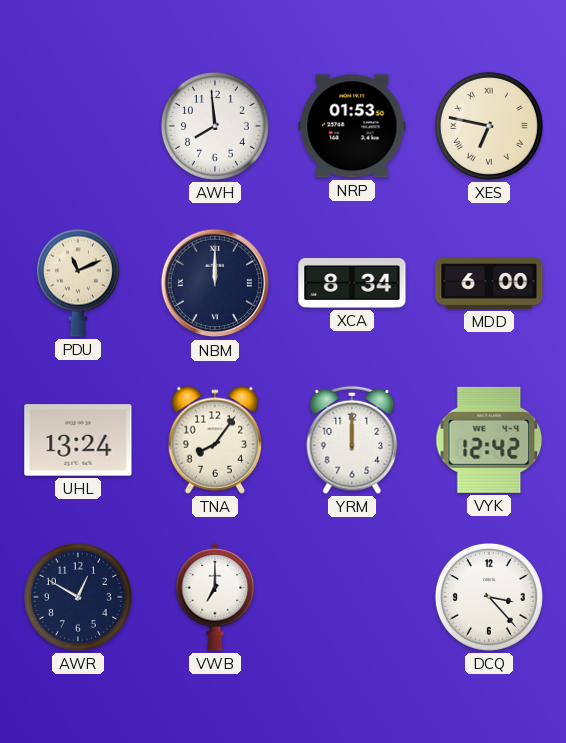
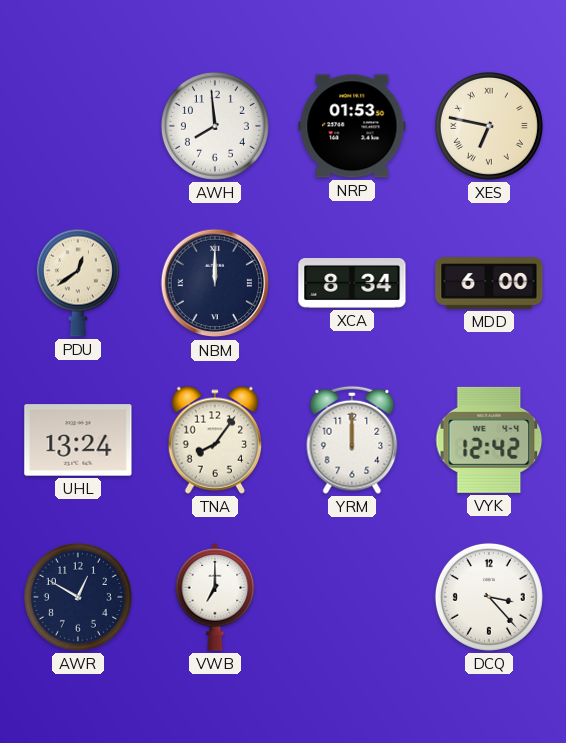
PDU: 11:11 -> 12:39 (78, 283)
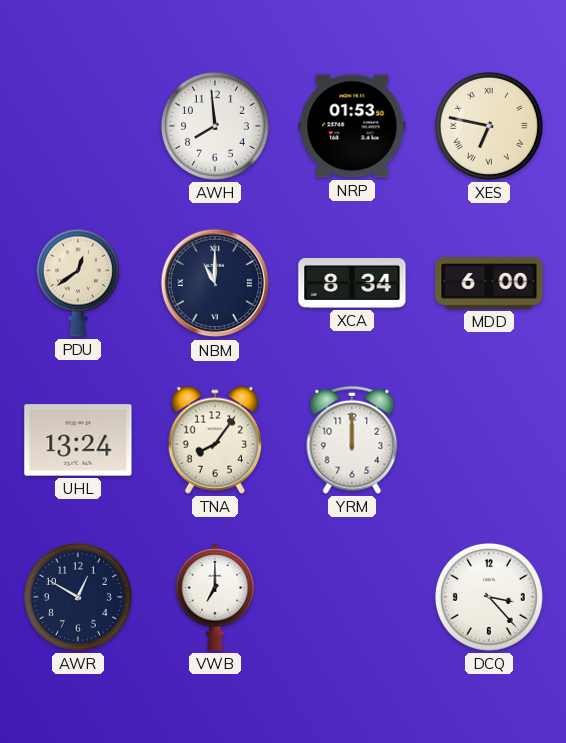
NBM: 12:00 -> 11:00 (215, 283)
VYK: 12:42 -> none (489, 440)
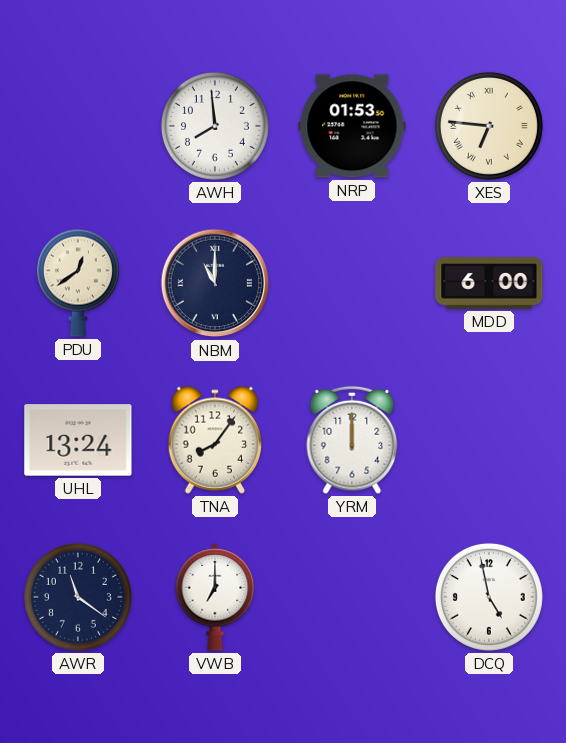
XES: 6:47 -> 6:46 (489, 126)
XCA: 8:34 -> none (352, 284)
AWR: 12:50 -> 11:21 (78, 597)
DCQ: 3:23 -> 4:58 (489, 597)
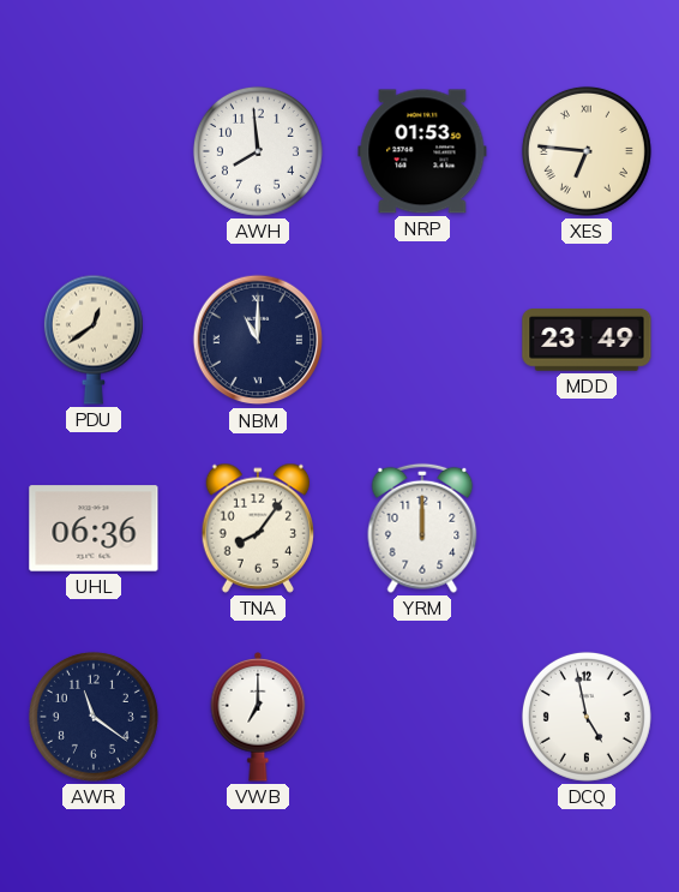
MDD: 6:00 -> 23:49 (587, 341)
UHL: 13:24 -> 06:36 (94, 528)
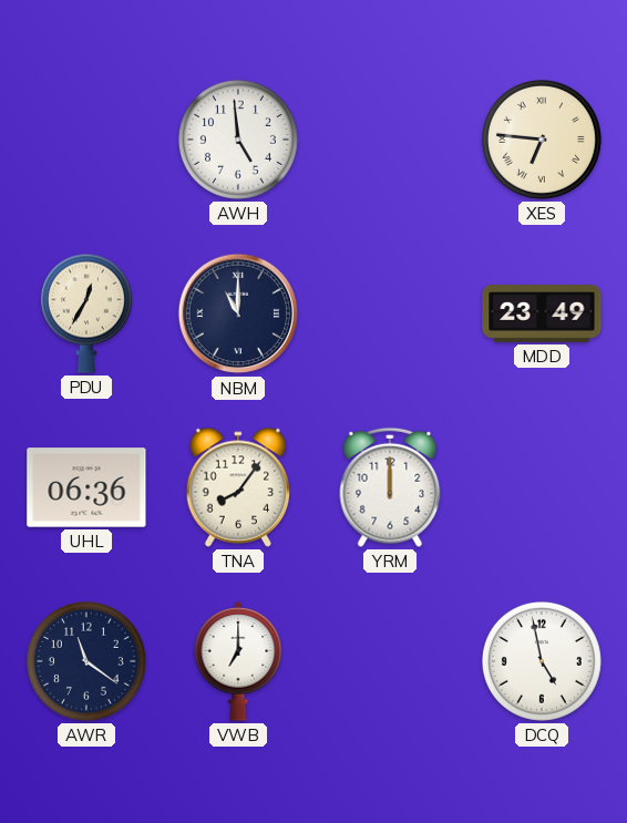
AWH: 7:59 -> 4:59 (238, 140)
NRP: 01:53 -> none (422, 151)
PDU: 12:39 -> 12:35 (86, 313)
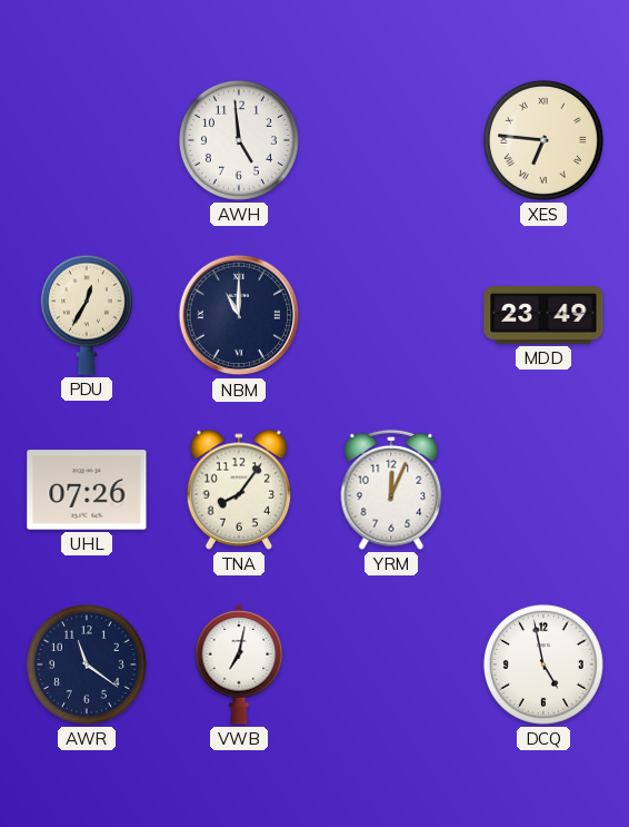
UHL: 06:36 -> 07:26 (87, 490)
YRM: 12:00 -> 12:04 (391, 490)
VWB: 7:00 -> 7:02 (239, 666)
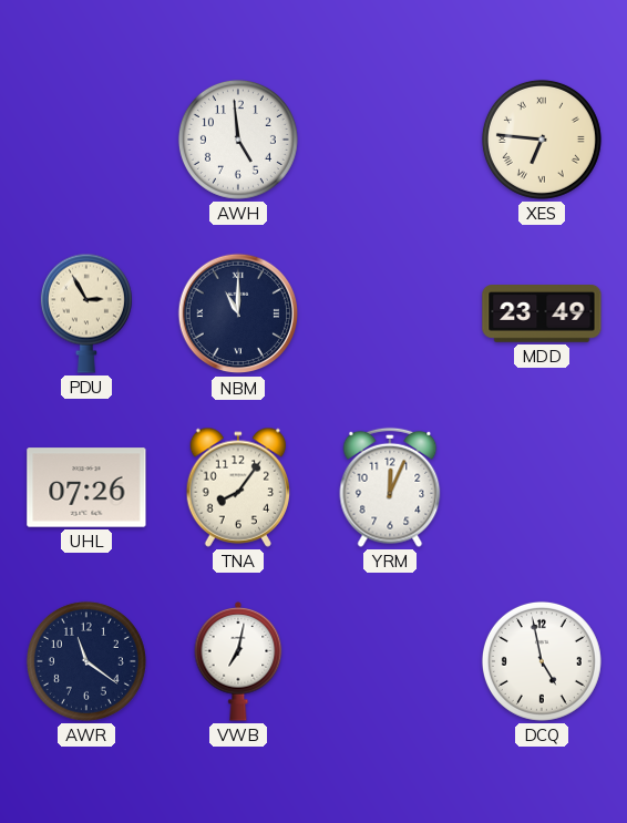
PDU: 12:35 -> 2:55 (86, 313)
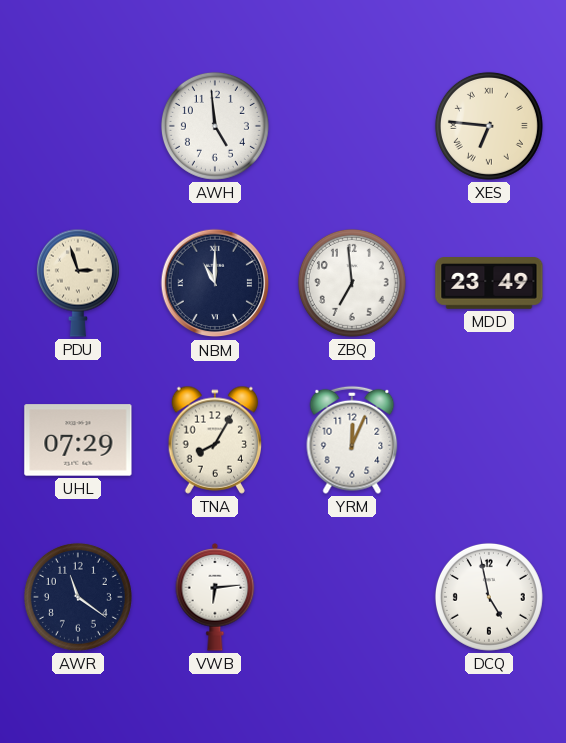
PDU: 2:55 -> 2:57 (78, 283)
ZBQ: none -> 6:59 (352, 283)
UHL: 07:26 -> 07:29 (78, 440)
TNA: 8:06 -> 8:05 (214, 440)
VWB: 7:02 -> 6:14 (215, 598)
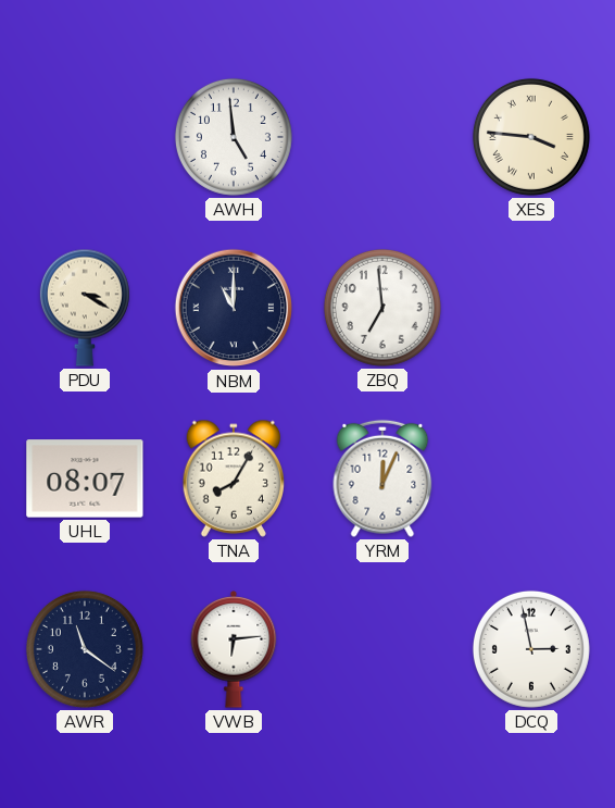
XES: 6:46 -> 3:46 (531, 137)
PDU: 2:57 -> 3:20 (85, 308)
MDD: 23:49 -> none (489, 284)
UHL: 07:29 -> 08:07 (85, 478)
DCQ: 4:58 -> 2:58 (531, 649)
